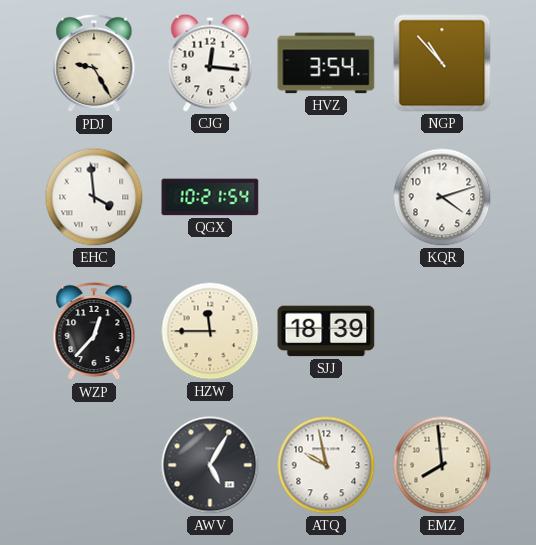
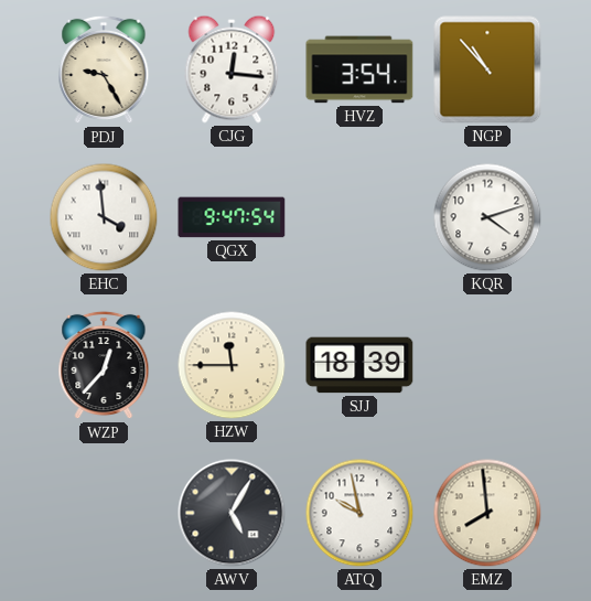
QGX: 10:21 -> 9:47 (232, 217)
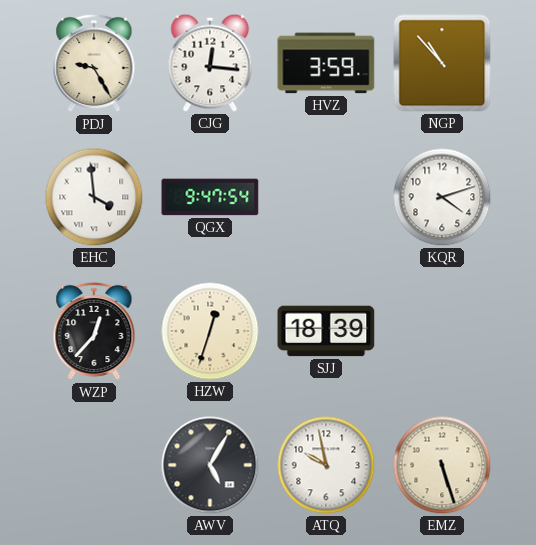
HVZ: 3:54 -> 3:59 (326, 63)
HZW: 11:45 -> 12:33 (210, 331)
EMZ: 7:59 -> 5:27 (442, 465)
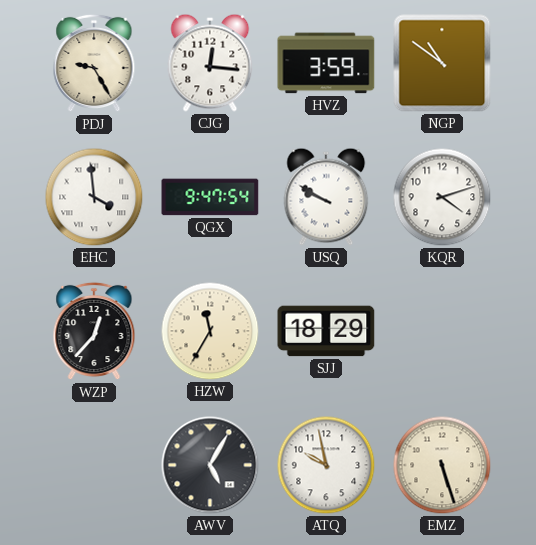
NGP: 10:53 -> 10:51 (442, 63)
USQ: none -> 9:50 (326, 197)
HZW: 12:33 -> 11:35 (210, 331)
SJJ: 18:39 -> 18:29 (326, 331)
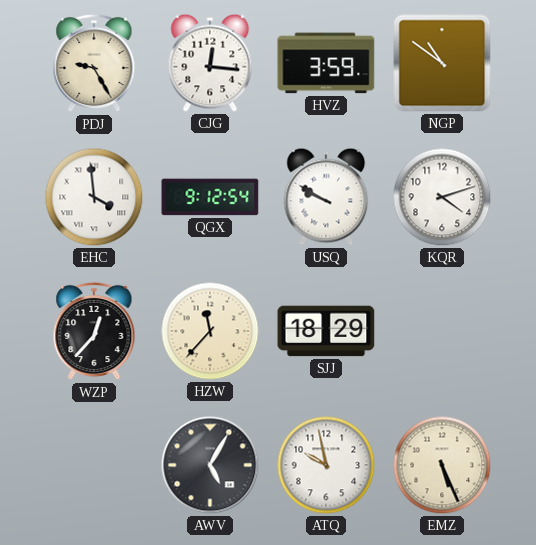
QGX: 9:47 -> 9:12 (210, 197)
HZW: 11:35 -> 11:37 (210, 331)
EMZ: 5:27 -> 5:26 (442, 465)
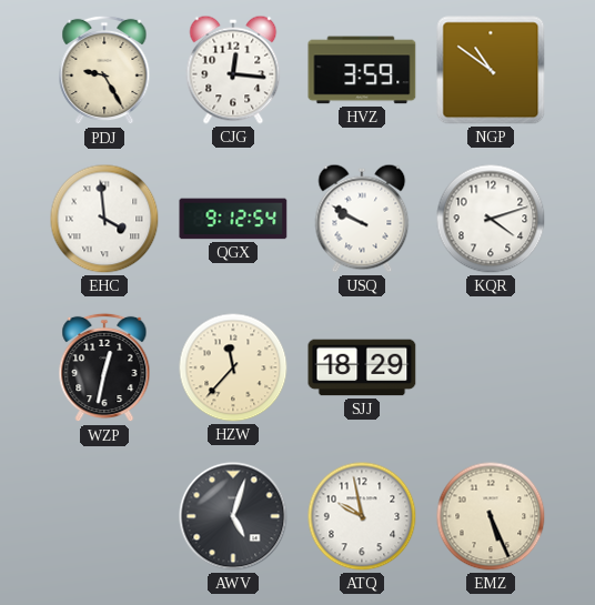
WZP: 12:37 -> 12:32 (104, 367)
AWV: 5:05 -> 5:03 (233, 516)
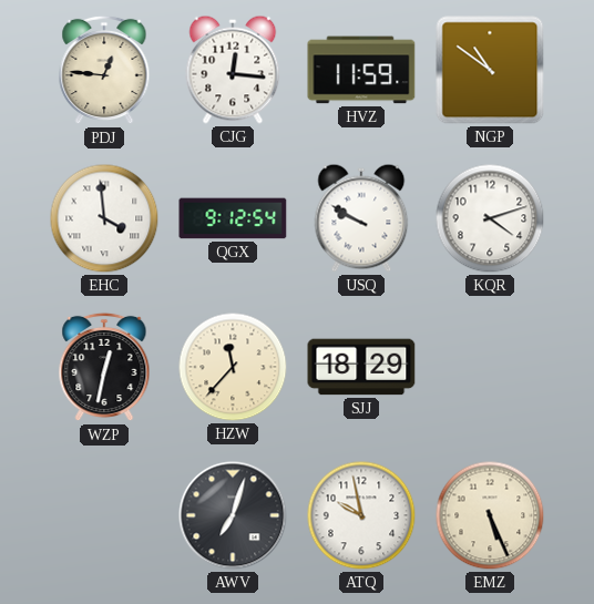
PDJ: 9:25 -> 12:46 (104, 70)
HVZ: 3:59 -> 11:59 (361, 70)
AWV: 5:03 -> 7:03 (233, 515)
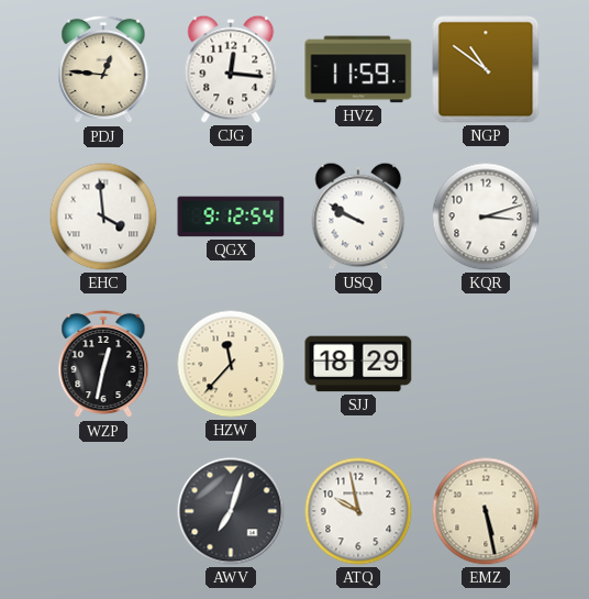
KQR: 4:12 -> 3:12 (486, 217)
EMZ: 5:26 -> 5:28 (486, 511)
